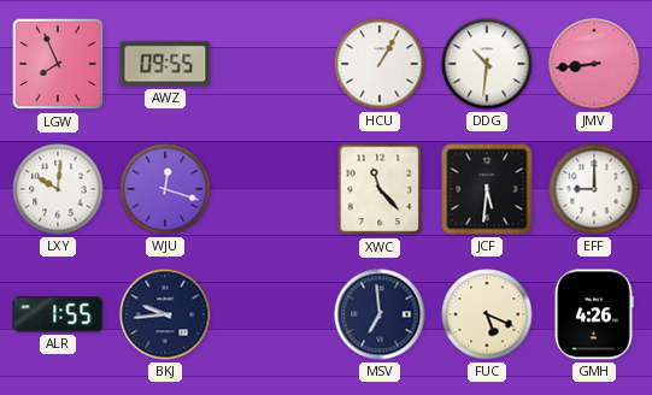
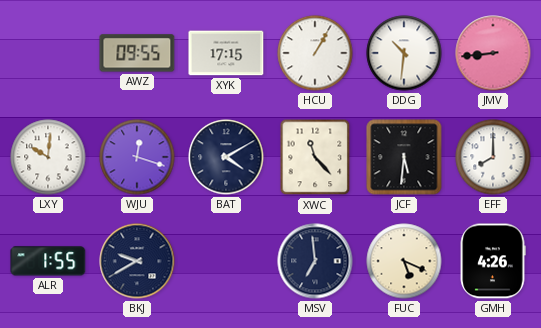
LGW: 7:56 -> none (58, 64)
XYK: none -> 17:15 (226, 53)
BAT: none -> 4:10 (226, 157)
EFF: 9:00 -> 8:00 (493, 157)
BKJ: 9:44 -> 9:40 (137, 261)
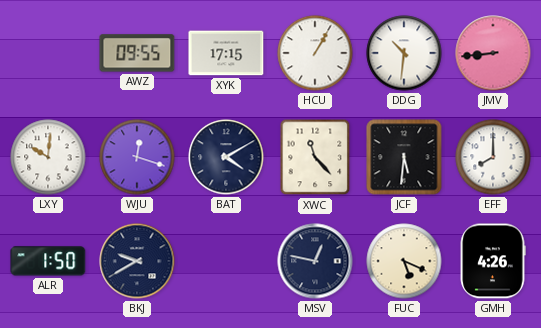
ALR: 1:55 -> 1:50 (48, 261)
MSV: 6:59 -> 12:47 (315, 261)
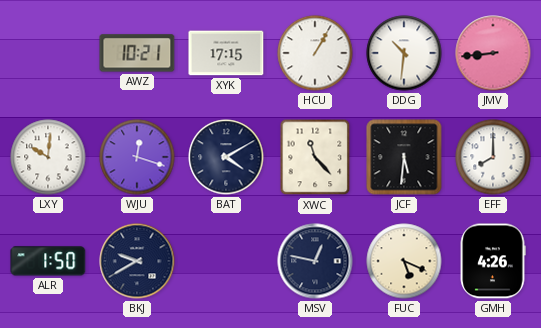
AWZ: 09:55 -> 10:21 (137, 53)
